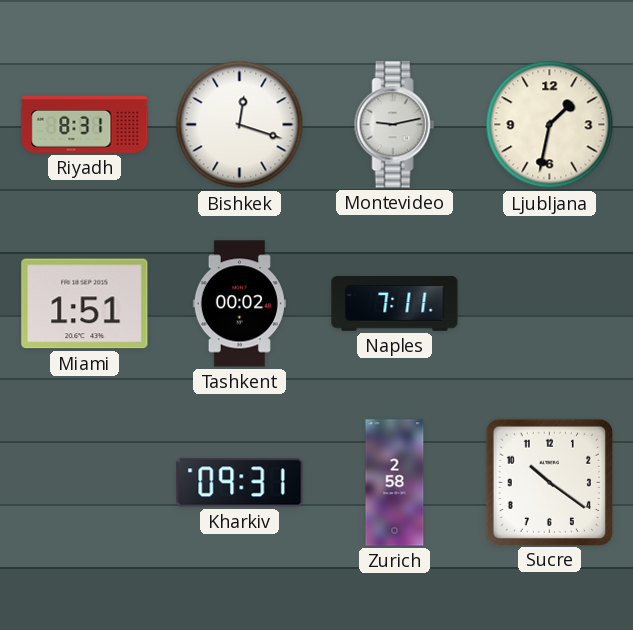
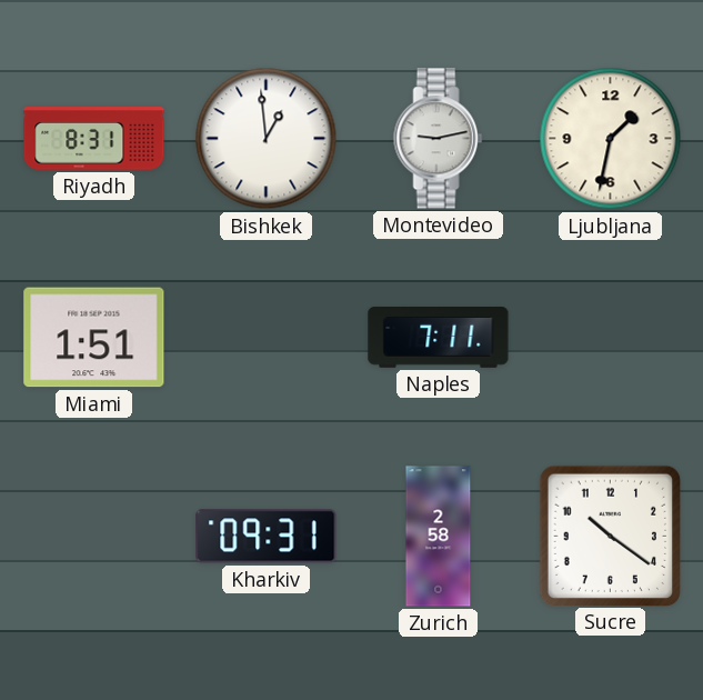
Bishkek: 12:18 -> 12:59 (267, 139)
Tashkent: 00:02 -> none (239, 304)
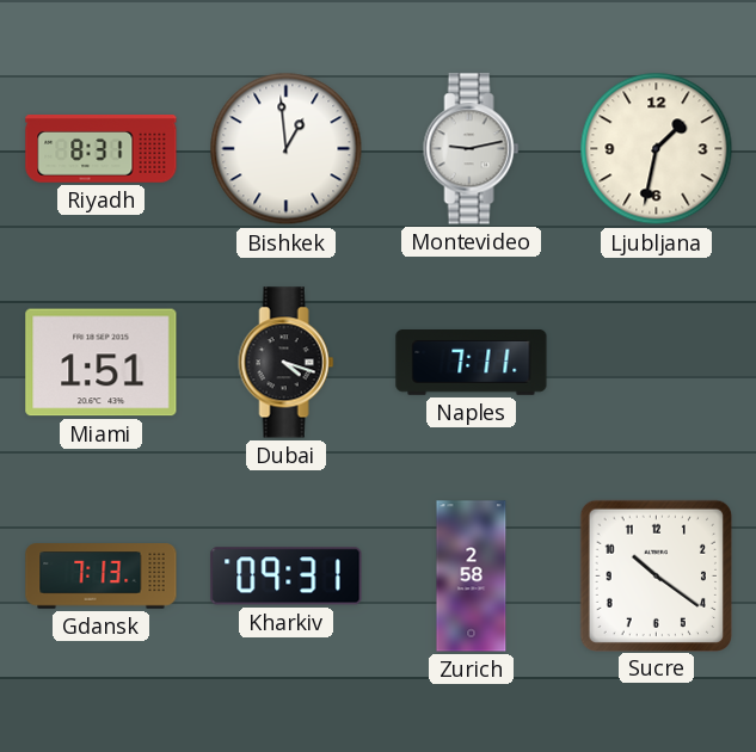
Dubai: none -> 4:18 (287, 363)
Gdansk: none -> 7:13 (102, 577)
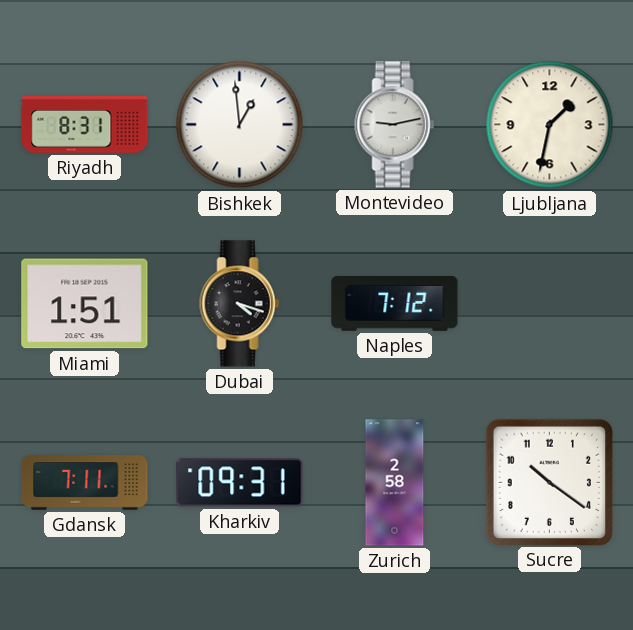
Naples: 7:11 -> 7:12 (395, 304)
Gdansk: 7:13 -> 7:11 (85, 483)
